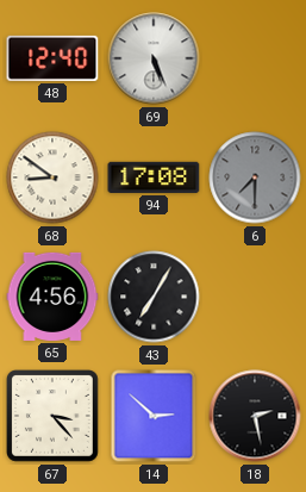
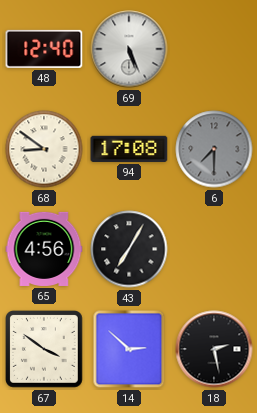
67: 3:23 -> 3:51 (45, 350)
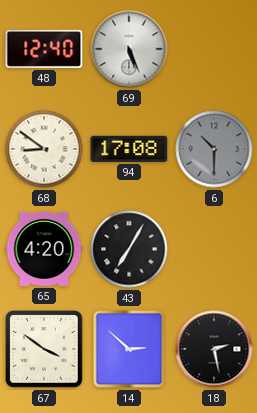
6: 7:30 -> 10:30 (214, 149)
65: 4:56 -> 4:20 (44, 249)
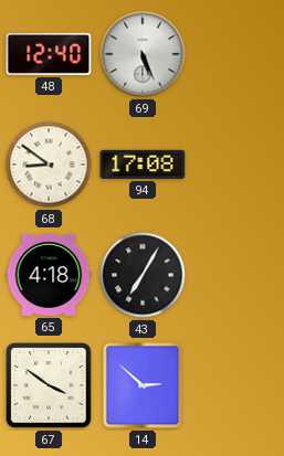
6: 10:30 -> none (214, 149)
65: 4:20 -> 4:18 (49, 275)
18: 2:28 -> none (214, 349)
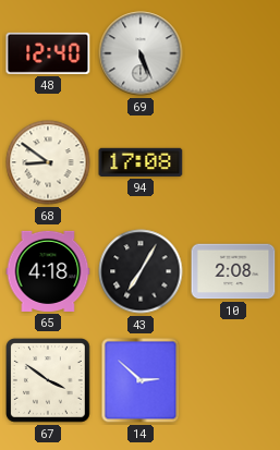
10: none -> 2:08 (233, 271)
